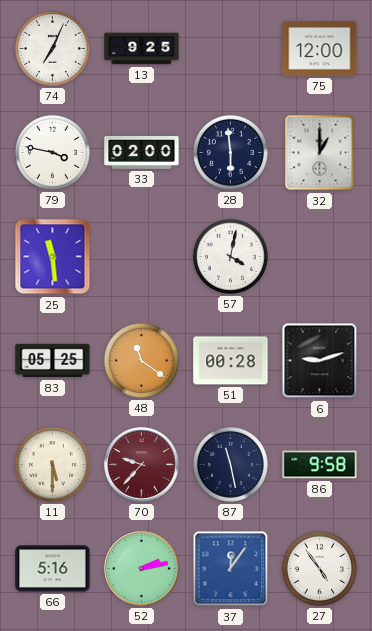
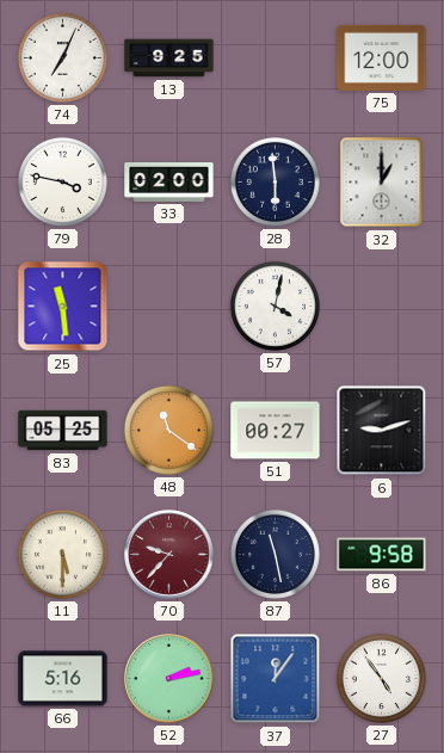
51: 00:28 -> 00:27 (276, 431)
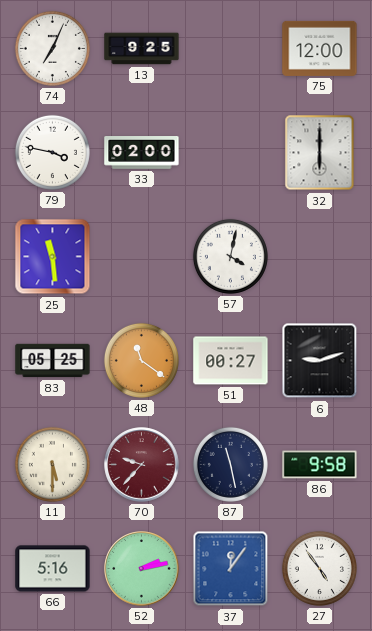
28: 5:59 -> none (275, 181)
32: 1:00 -> 6:00 (320, 153)
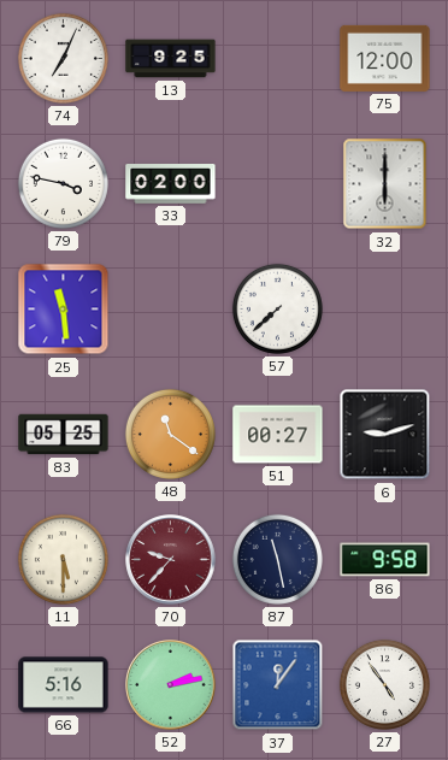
57: 4:02 -> 7:38 (277, 308)
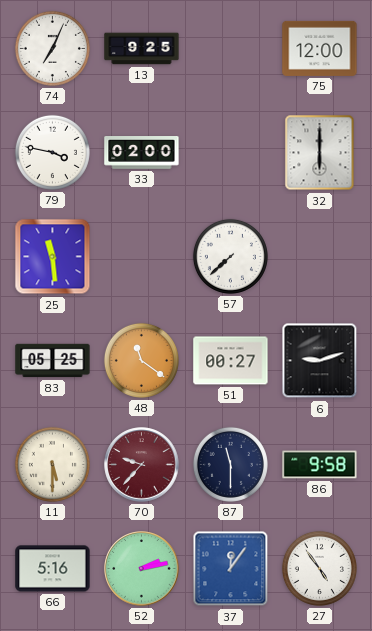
87: 11:28 -> 11:30 (230, 464)
